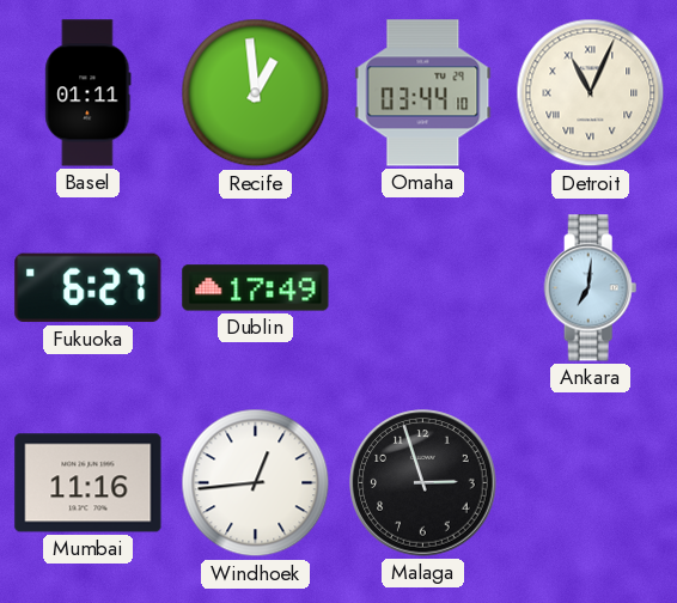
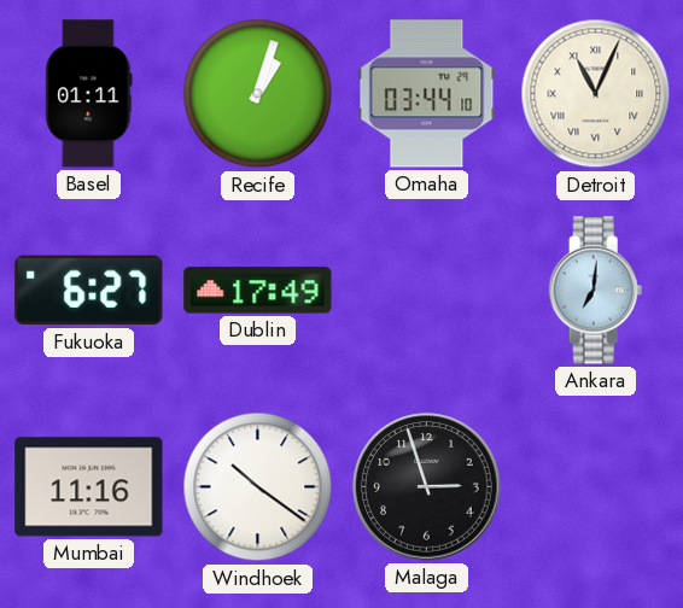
Recife: 12:59 -> 1:03 (258, 94)
Windhoek: 12:44 -> 10:21 (258, 487)
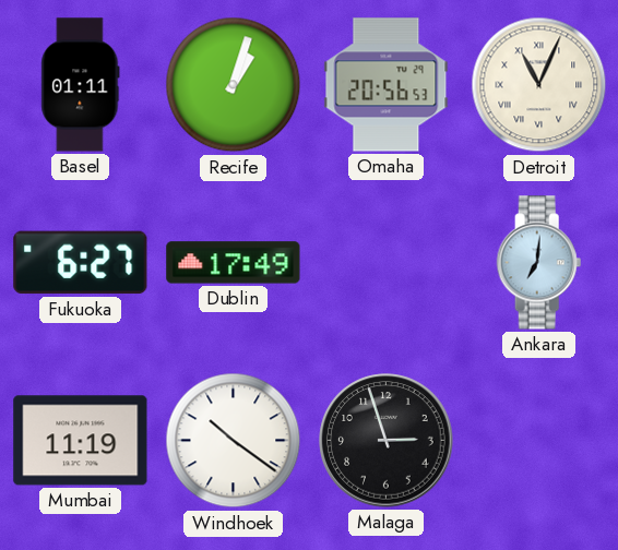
Omaha: 03:44 -> 20:56 (387, 85)
Mumbai: 11:16 -> 11:19 (81, 441)
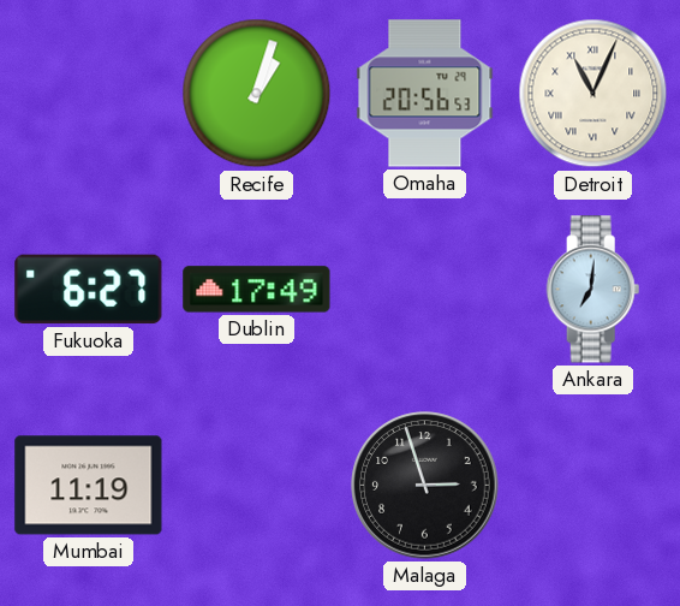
Basel: 01:11 -> none (81, 85)
Windhoek: 10:21 -> none (234, 441)
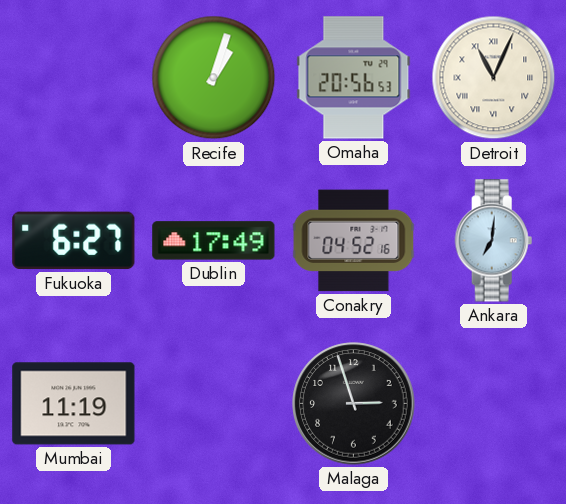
Conakry: none -> 04:52 (354, 241)
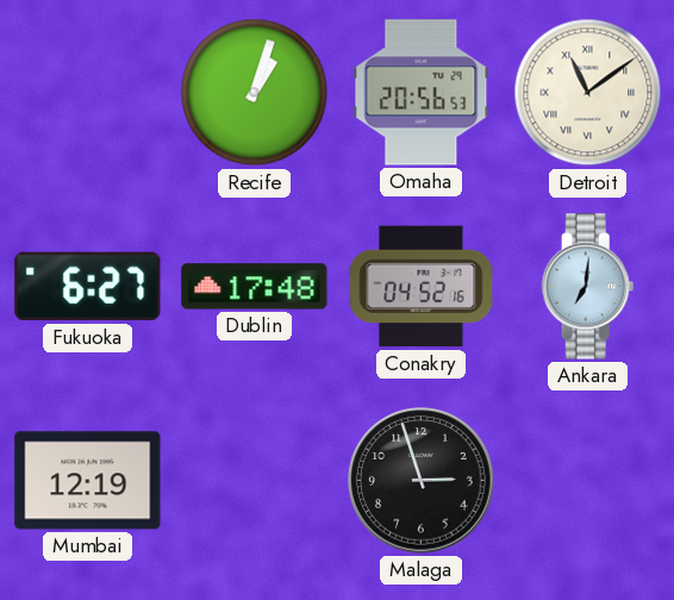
Detroit: 11:04 -> 11:09 (588, 93)
Dublin: 17:49 -> 17:48 (255, 287)
Mumbai: 11:19 -> 12:19 (88, 481)
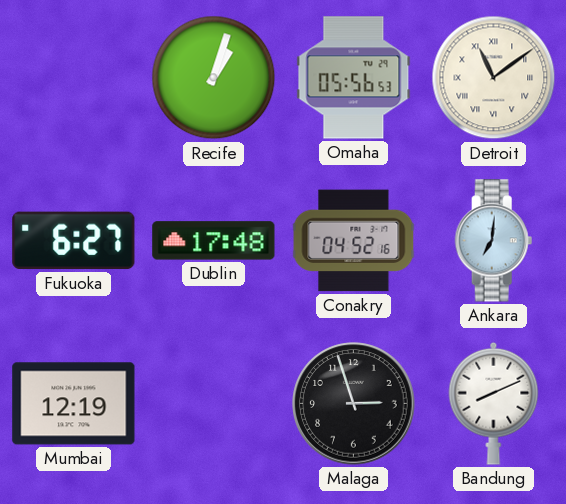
Omaha: 20:56 -> 05:56 (354, 78)
Bandung: none -> 8:11 (494, 403)
